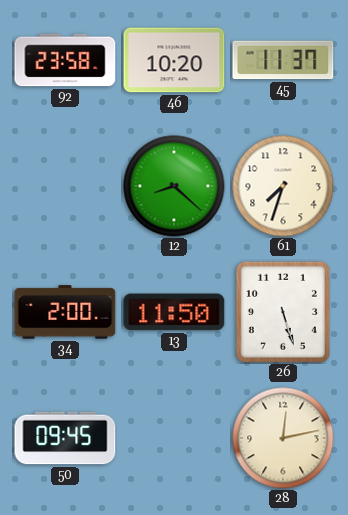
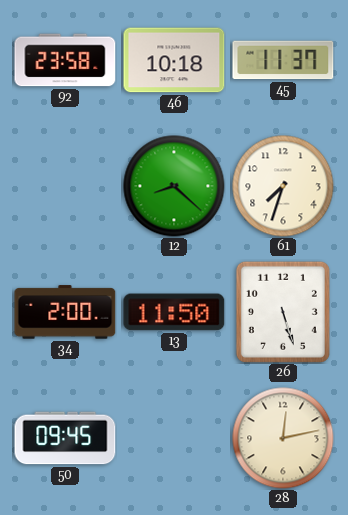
46: 10:20 -> 10:18 (174, 60)
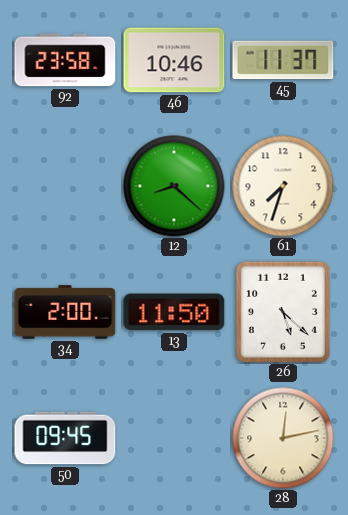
46: 10:18 -> 10:46 (174, 60)
26: 5:27 -> 5:22 (283, 312)
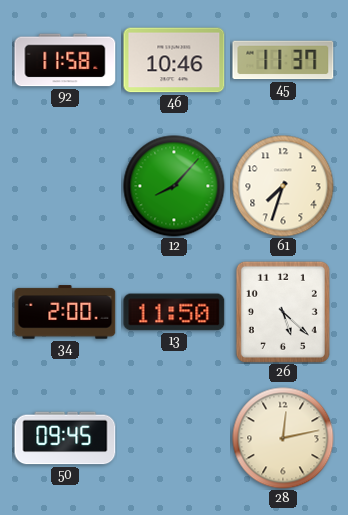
92: 23:58 -> 11:58 (65, 60)
12: 8:22 -> 8:07 (174, 186)
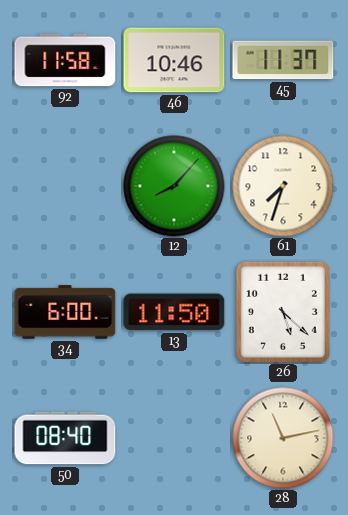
34: 2:00 -> 6:00 (65, 312)
50: 09:45 -> 08:40 (65, 438)
28: 12:13 -> 11:13 (283, 438)
